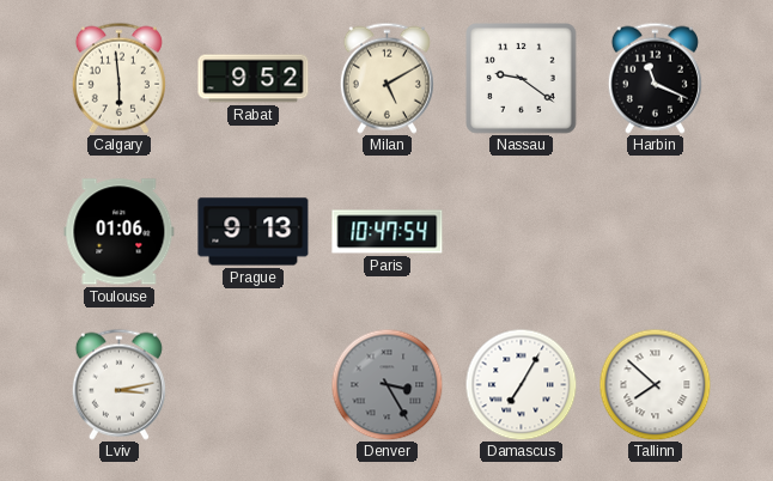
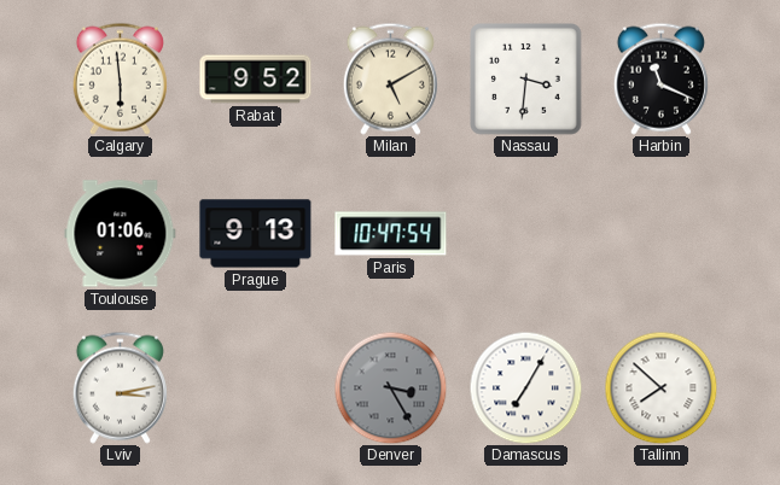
Nassau: 9:21 -> 3:31 (526, 80)
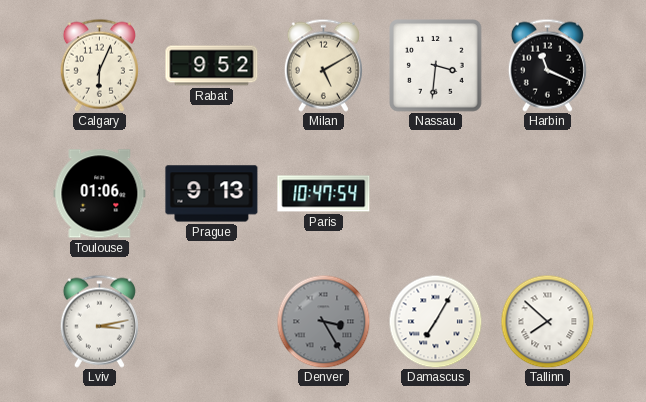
Calgary: 5:59 -> 6:04 (99, 65)
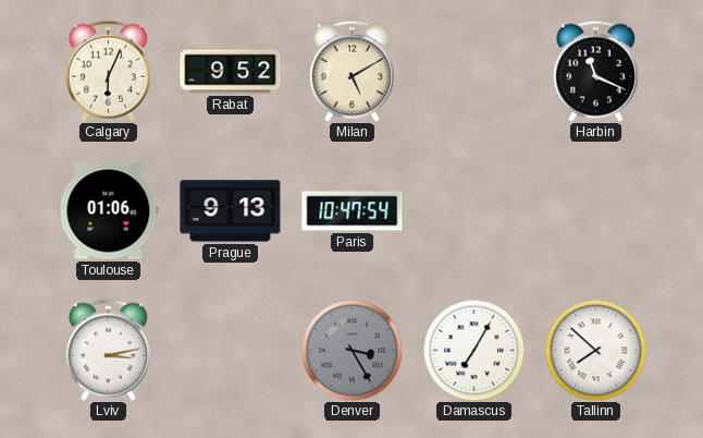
Nassau: 3:31 -> none (436, 66)
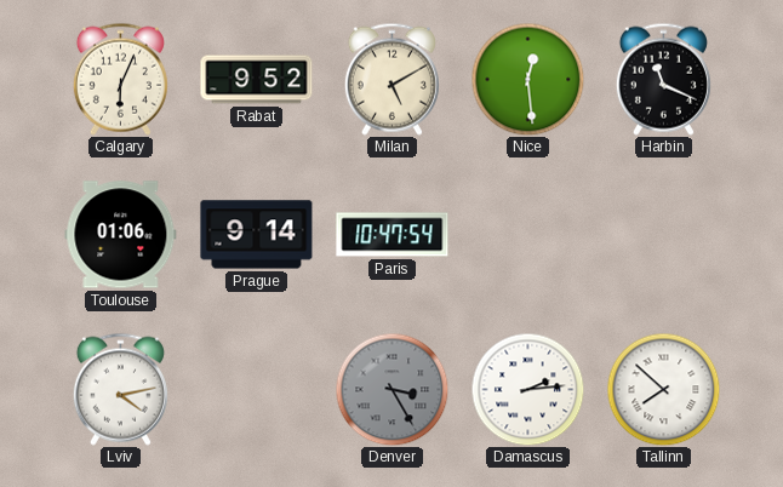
Nice: none -> 12:29 (527, 79)
Prague: 9:13 -> 9:14 (257, 235)
Lviv: 3:13 -> 4:13 (120, 389)
Damascus: 7:05 -> 2:14 (527, 389)
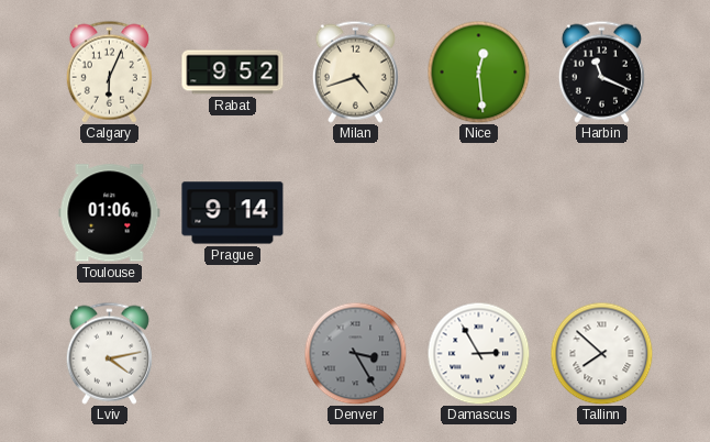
Milan: 5:10 -> 4:42 (355, 71)
Paris: 10:47 -> none (393, 235)
Damascus: 2:14 -> 2:55 (478, 353)
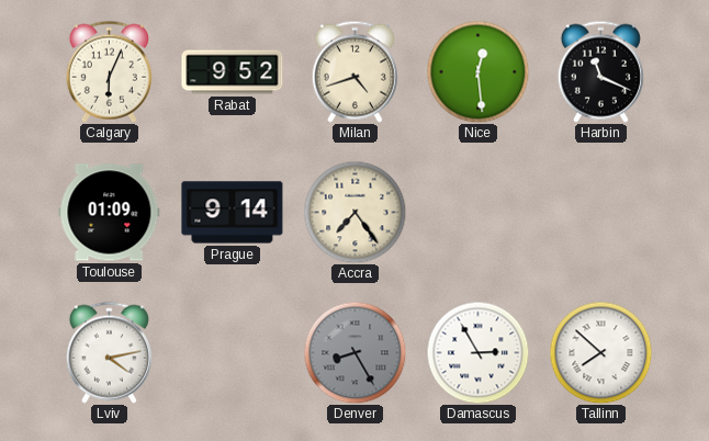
Toulouse: 01:06 -> 01:09 (110, 213)
Accra: none -> 7:24 (354, 212)
Denver: 3:25 -> 8:25 (354, 352)
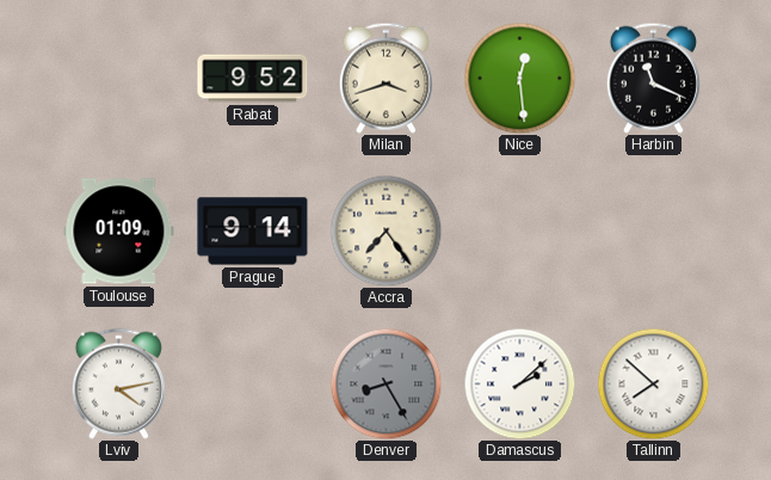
Calgary: 6:04 -> none (109, 71)
Milan: 4:42 -> 3:42 (385, 78)
Damascus: 2:55 -> 2:08 (519, 383)
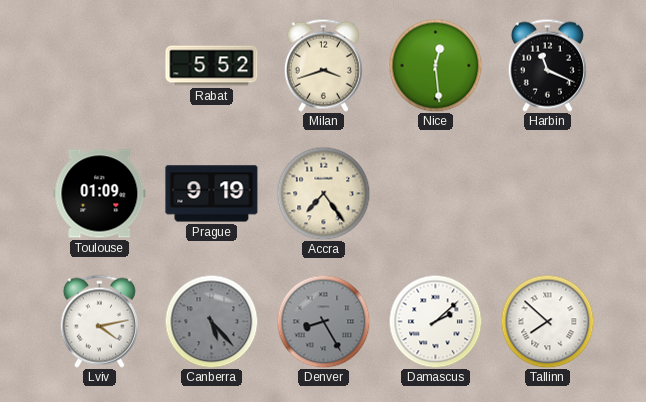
Rabat: 9:52 -> 5:52 (212, 66)
Prague: 9:14 -> 9:19 (212, 194)
Canberra: none -> 5:23 (211, 321)
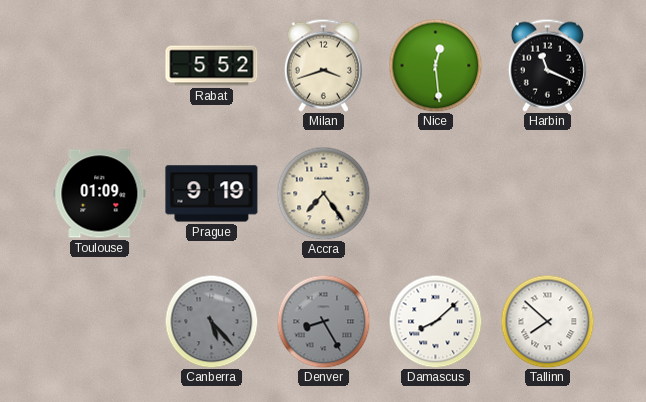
Lviv: 4:13 -> none (99, 321)
Damascus: 2:08 -> 8:08 (435, 321)
